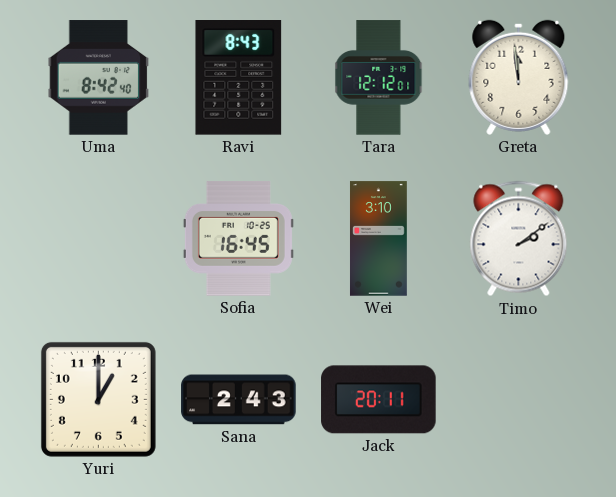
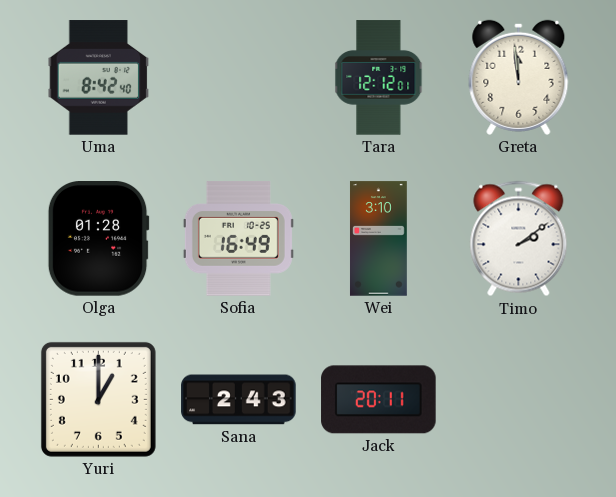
Ravi: 8:43 -> none (239, 78)
Olga: none -> 01:28 (98, 239)
Sofia: 16:45 -> 16:49 (238, 239)
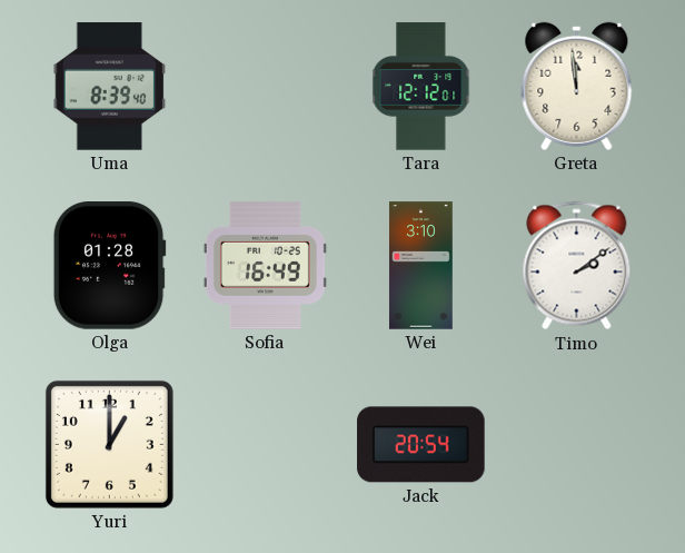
Uma: 8:42 -> 8:39 (110, 87)
Sana: 2:43 -> none (239, 400)
Jack: 20:11 -> 20:54 (421, 445)
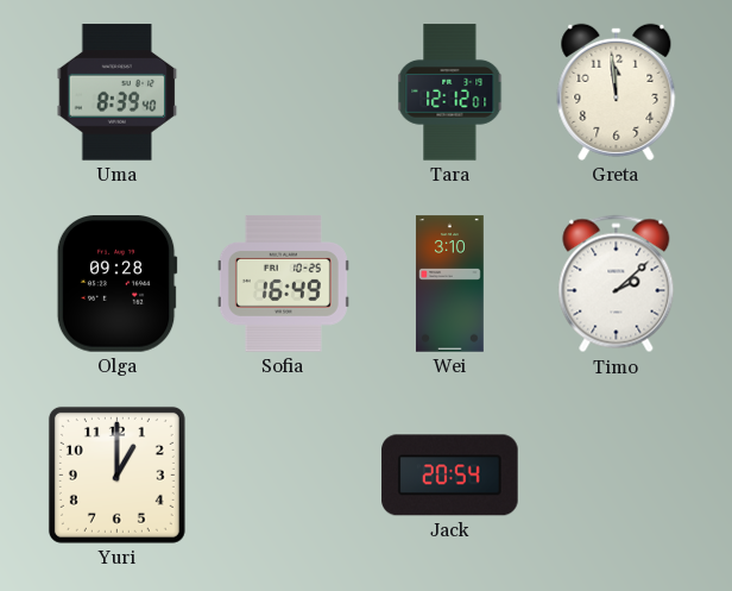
Olga: 01:28 -> 09:28 (116, 284)
Timo: 2:09 -> 2:08 (617, 284)
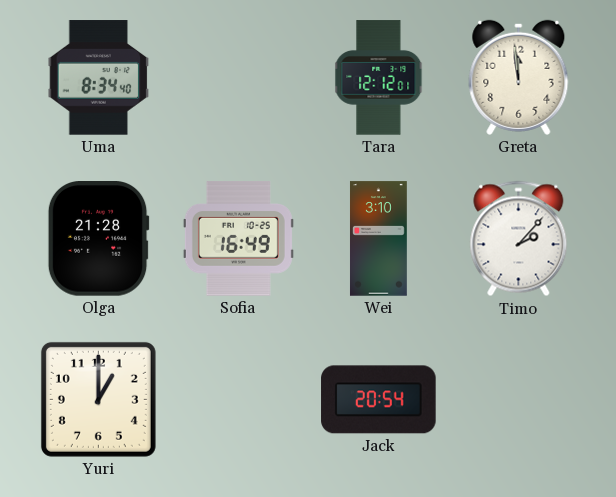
Uma: 8:39 -> 8:34 (99, 78)
Olga: 09:28 -> 21:28 (98, 239)
Timo: 2:08 -> 2:07 (519, 239)
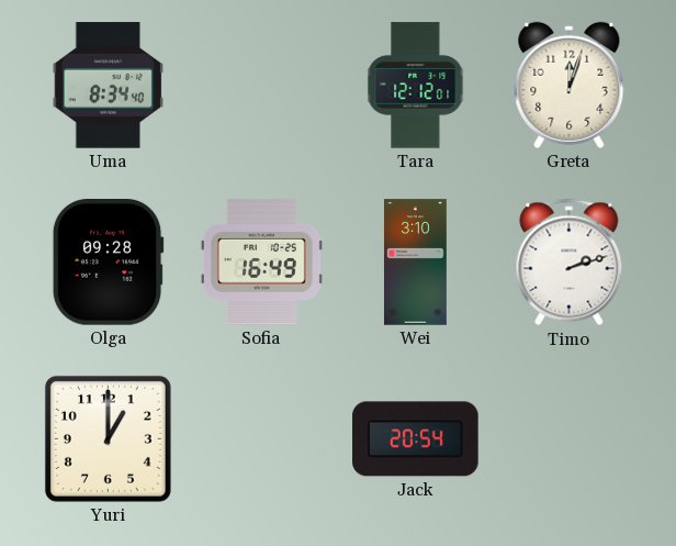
Greta: 11:59 -> 12:03 (570, 85)
Olga: 21:28 -> 09:28 (108, 263)
Timo: 2:07 -> 2:12 (570, 263)
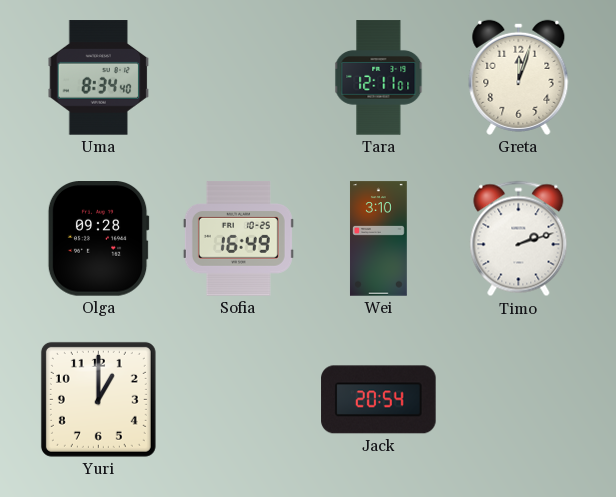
Tara: 12:12 -> 12:11 (379, 78)
